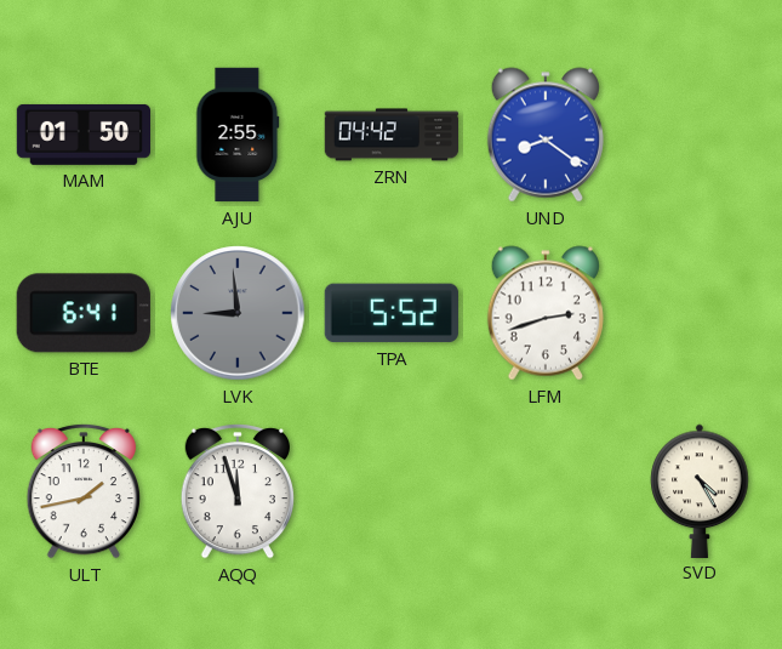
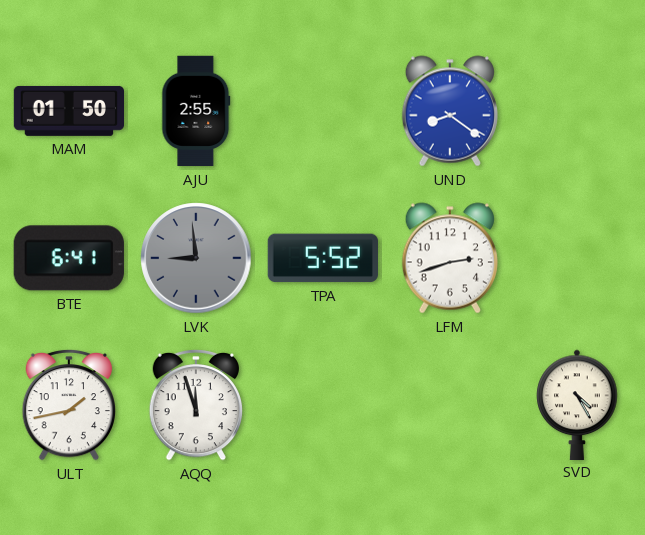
ZRN: 04:42 -> none (392, 135)
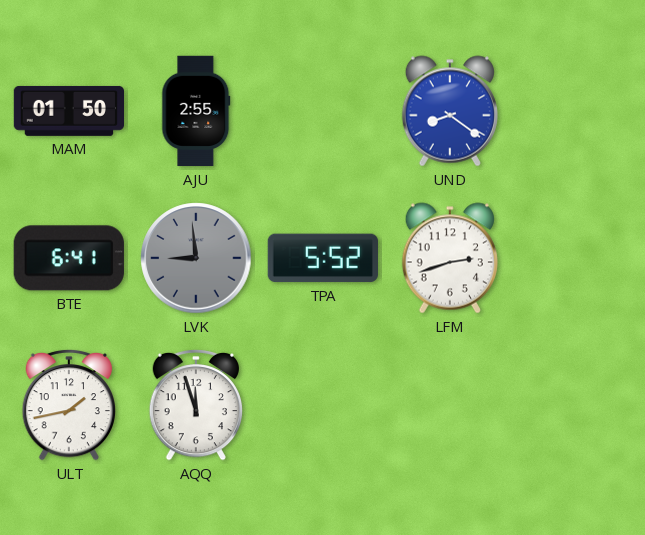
SVD: 4:25 -> none (577, 404)
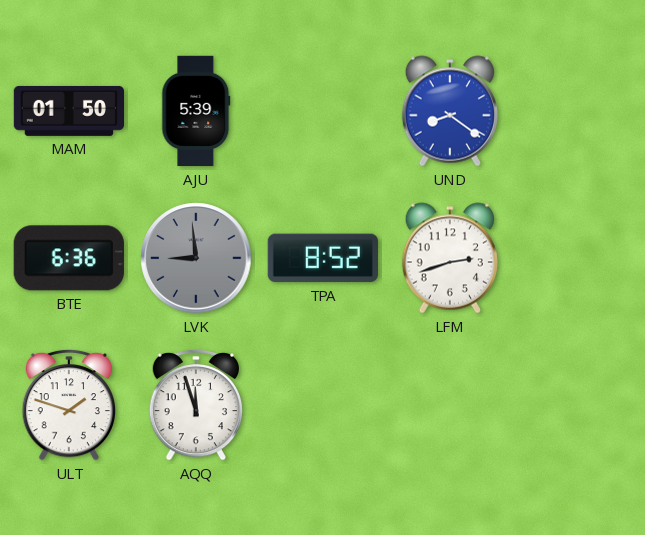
AJU: 2:55 -> 5:39 (196, 111)
BTE: 6:41 -> 6:36 (69, 258)
TPA: 5:52 -> 8:52 (323, 258)
ULT: 1:43 -> 1:48 (68, 405)
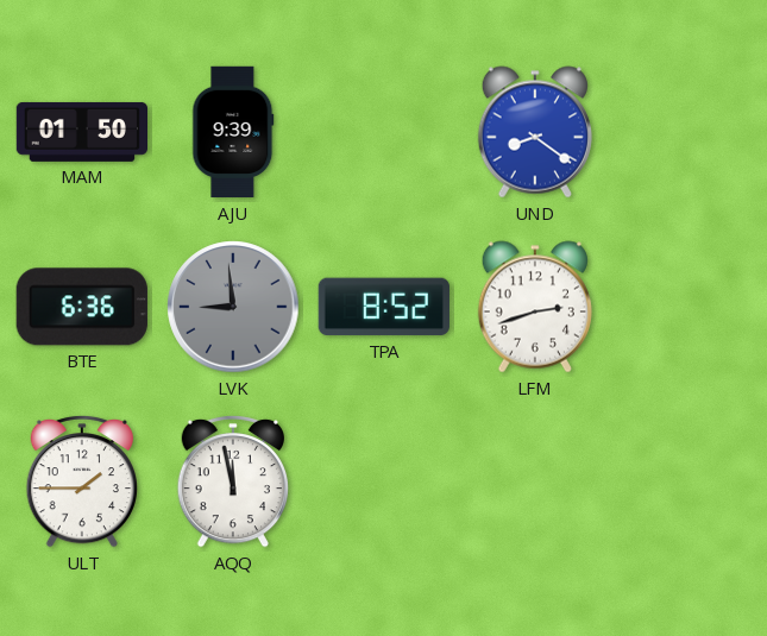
AJU: 5:39 -> 9:39 (233, 132)
ULT: 1:48 -> 1:45 (81, 481)
AQQ: 11:57 -> 11:58 (232, 481)
